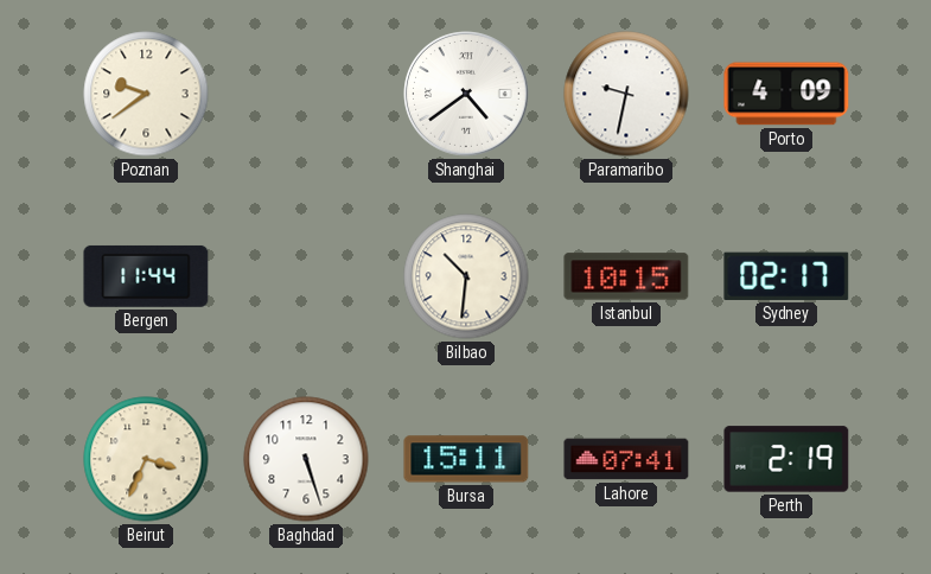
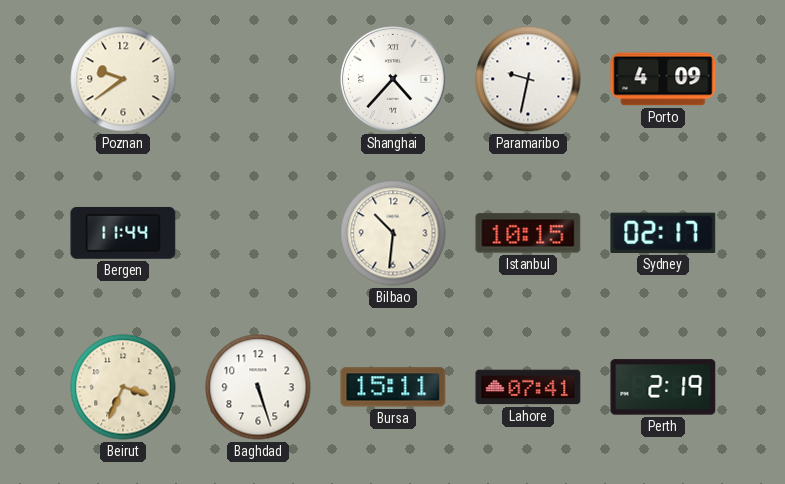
Shanghai: 4:39 -> 4:37 (393, 79)
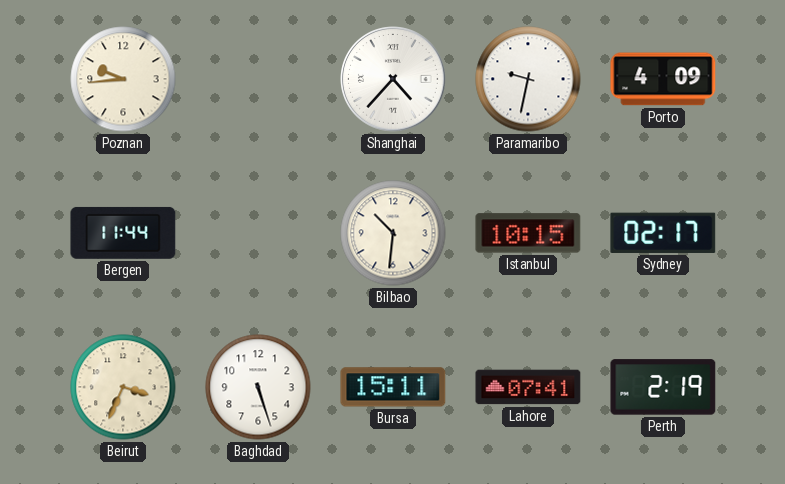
Poznan: 9:39 -> 9:44 (123, 79)
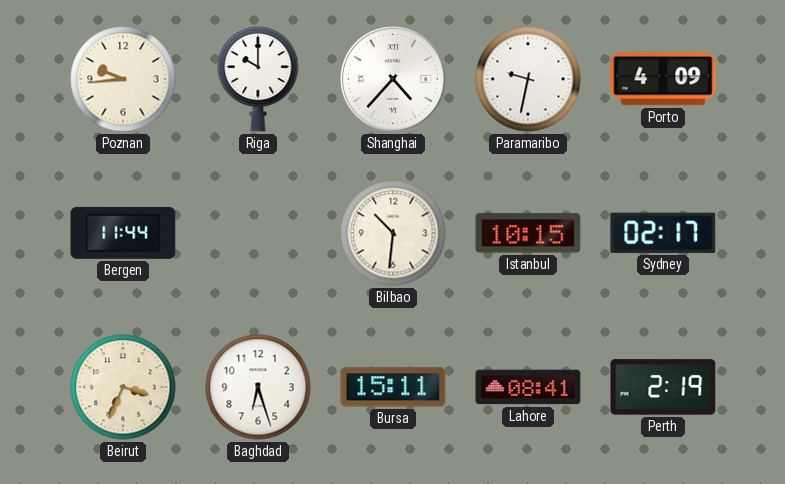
Riga: none -> 10:00 (258, 79)
Baghdad: 5:27 -> 6:27 (258, 387)
Lahore: 07:41 -> 08:41 (528, 387)
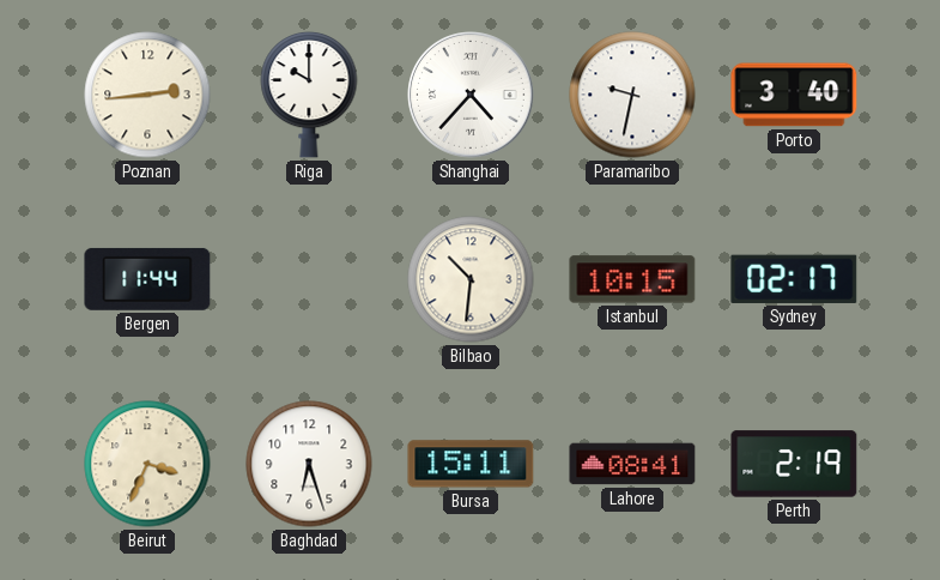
Poznan: 9:44 -> 2:44 (147, 95)
Porto: 4:09 -> 3:40 (794, 95)
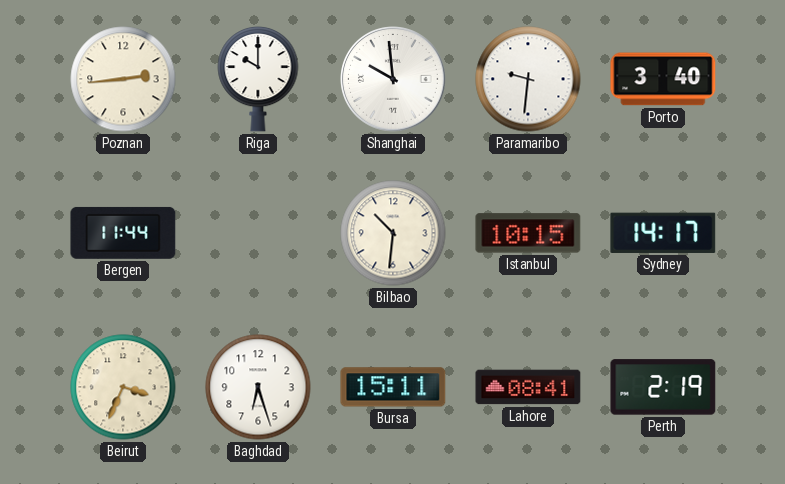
Shanghai: 4:37 -> 9:59 (393, 79)
Paramaribo: 9:32 -> 9:31 (528, 79)
Sydney: 02:17 -> 14:17 (663, 233)
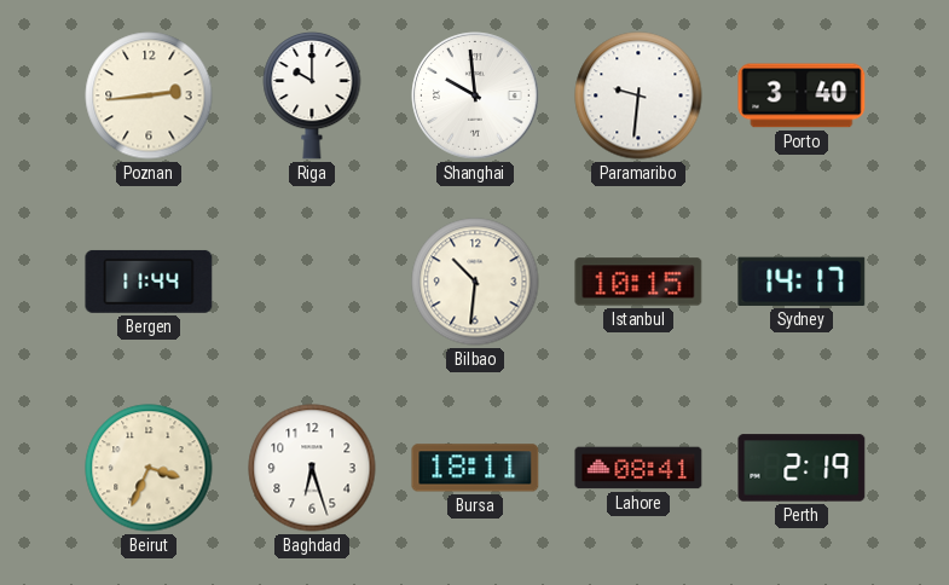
Bursa: 15:11 -> 18:11 (475, 468)
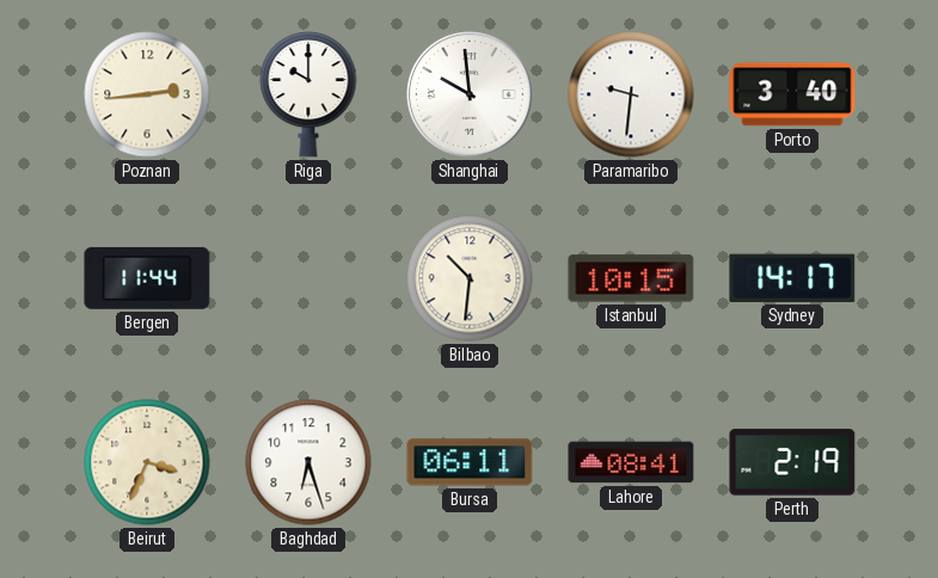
Bursa: 18:11 -> 06:11 (470, 462)
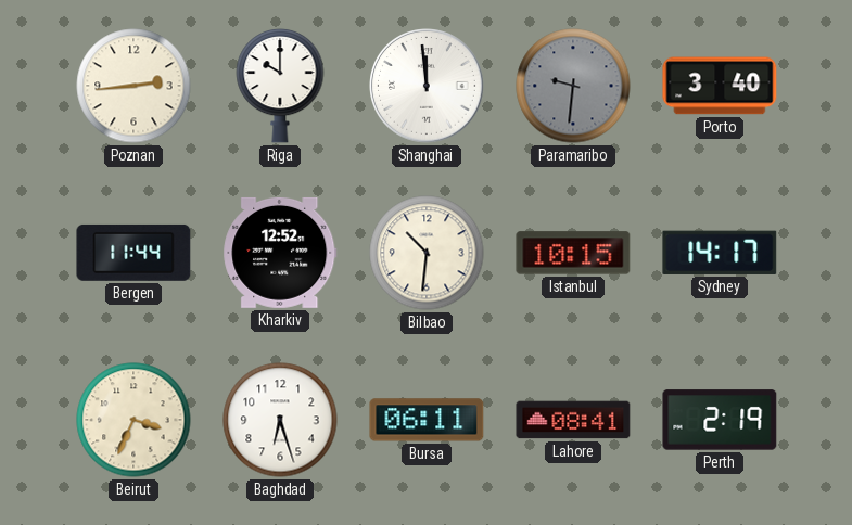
Shanghai: 9:59 -> 11:59 (427, 86)
Paramaribo dial: white -> grey (573, 86)
Kharkiv: none -> 12:52 (280, 253)
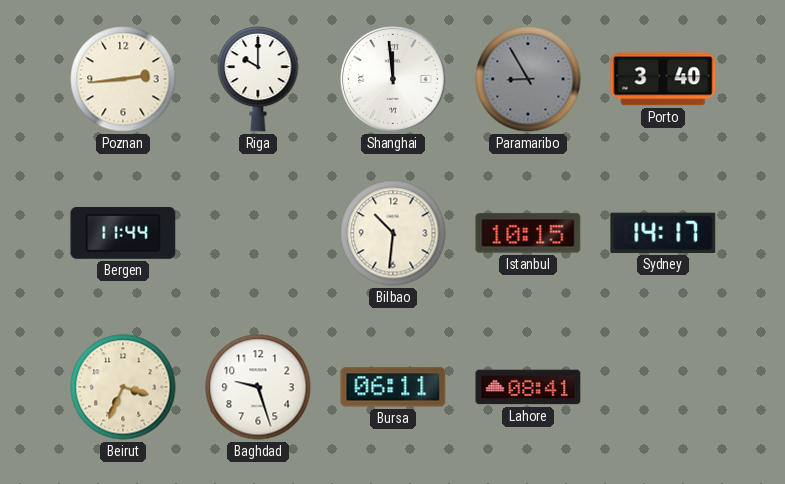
Paramaribo: 9:31 -> 8:55 (528, 79)
Kharkiv: 12:52 -> none (280, 253)
Baghdad: 6:27 -> 9:27 (258, 387)
Perth: 2:19 -> none (720, 420)
